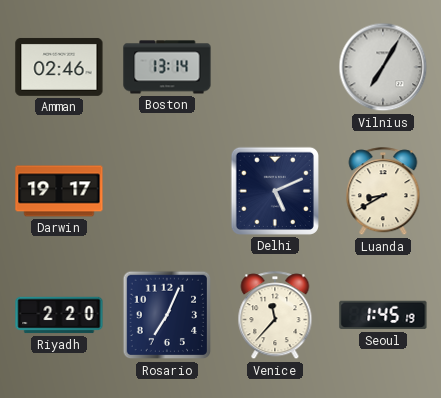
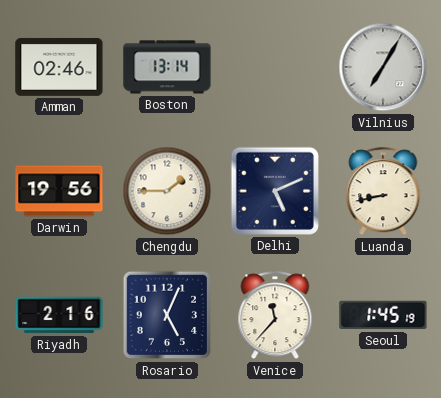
Darwin: 19:17 -> 19:56 (59, 191)
Chengdu: none -> 1:45 (167, 191)
Luanda: 8:40 -> 8:43 (383, 192)
Riyadh: 2:20 -> 2:16 (59, 315)
Rosario: 7:04 -> 5:04 (167, 315)
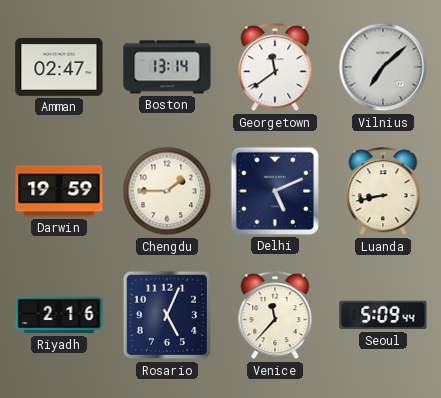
Amman: 02:46 -> 02:47 (59, 67)
Georgetown: none -> 11:39 (275, 68)
Vilnius: 7:05 -> 7:08 (383, 67)
Darwin: 19:56 -> 19:59 (59, 191)
Seoul: 1:45 -> 5:09 (383, 315)
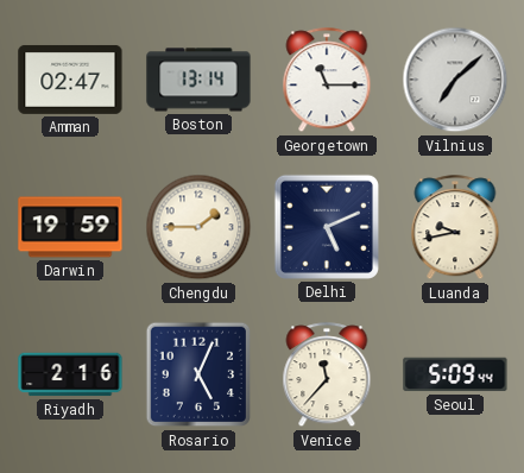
Georgetown: 11:39 -> 11:15 (327, 81)
Luanda: 8:43 -> 9:43 (455, 228)
